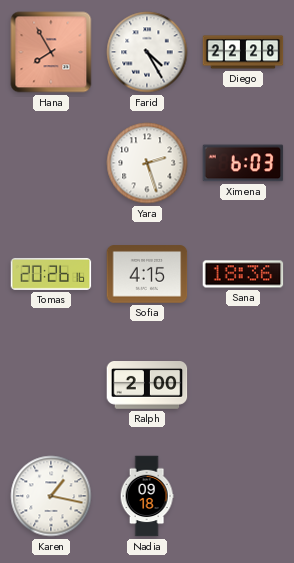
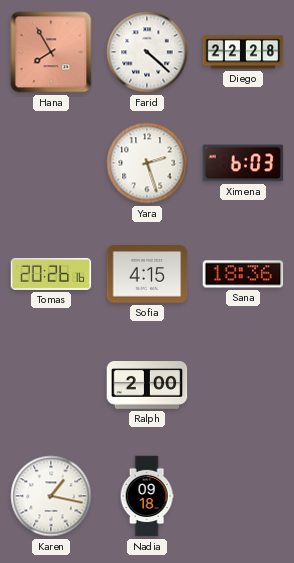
Farid: 4:25 -> 4:22 (147, 52)
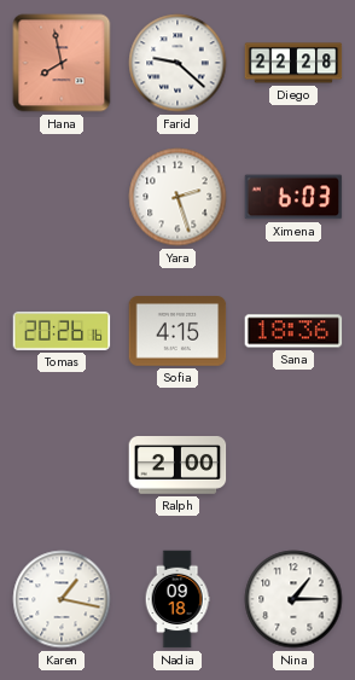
Hana: 7:55 -> 7:58 (62, 63)
Farid: 4:22 -> 9:22 (177, 63)
Nina: none -> 1:15 (293, 599)
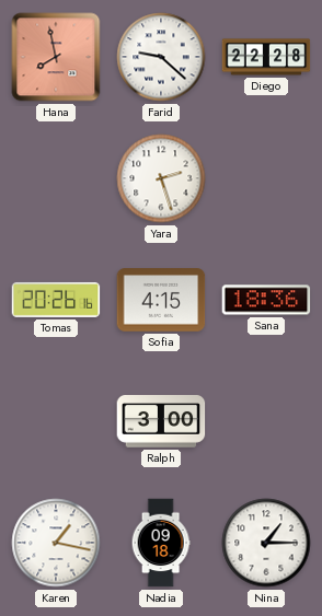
Ximena: 6:03 -> none (293, 197)
Ralph: 2:00 -> 3:00 (161, 422)
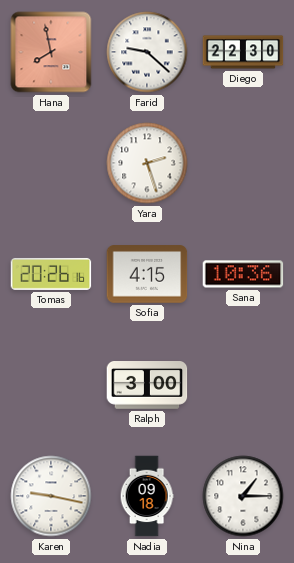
Diego: 22:28 -> 22:30 (243, 52)
Sana: 18:36 -> 10:36 (243, 274)
Karen: 1:17 -> 9:17 (51, 496)
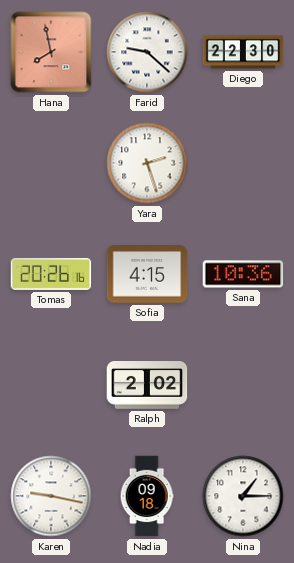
Ralph: 3:00 -> 2:02 (147, 386)
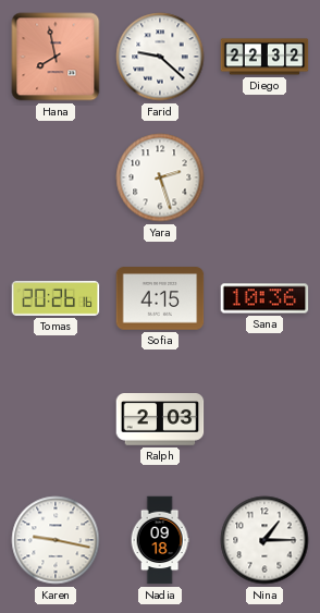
Diego: 22:30 -> 22:32 (264, 57)
Ralph: 2:02 -> 2:03 (160, 420)
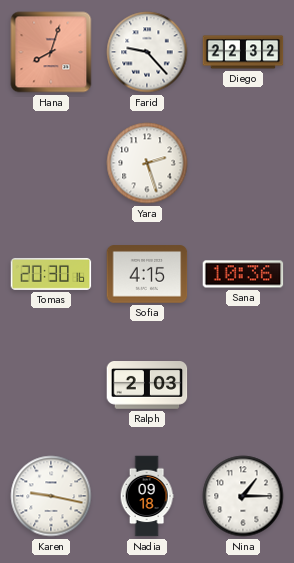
Hana: 7:58 -> 8:03 (51, 52)
Farid: 9:22 -> 9:23 (147, 52)
Tomas: 20:26 -> 20:30 (51, 274)
